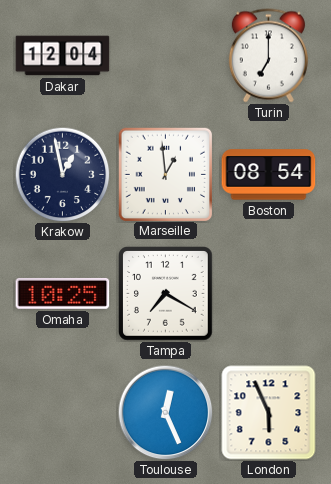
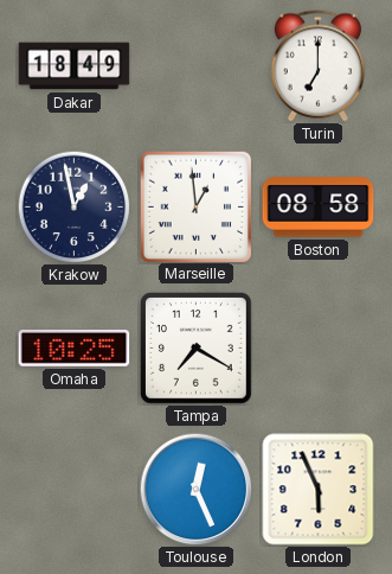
Dakar: 12:04 -> 18:49 (75, 66)
Boston: 08:54 -> 08:58 (319, 208)
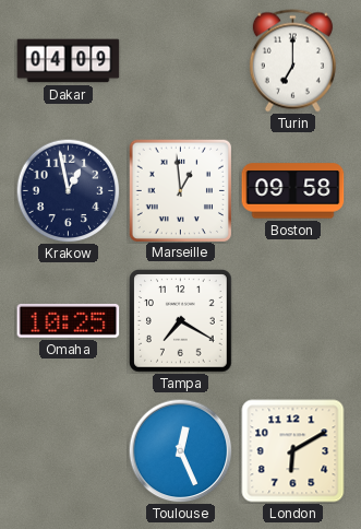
Dakar: 18:49 -> 04:09 (69, 61)
Boston: 08:58 -> 09:58 (293, 191)
London: 5:56 -> 6:10 (293, 451)
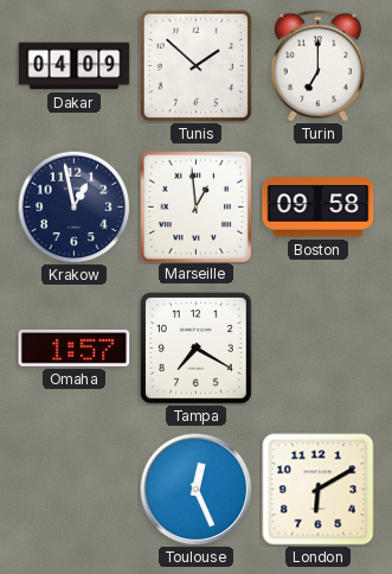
Tunis: none -> 1:52 (195, 65)
Omaha: 10:25 -> 1:57 (75, 347)
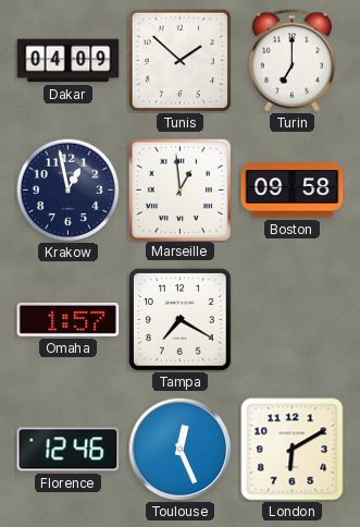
Florence: none -> 12:46 (69, 450)
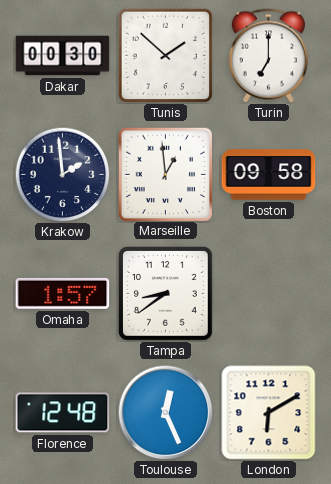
Dakar: 04:09 -> 00:30 (63, 56)
Krakow: 12:58 -> 1:59 (62, 174)
Tampa: 7:20 -> 8:39 (166, 294)
Florence: 12:46 -> 12:48 (63, 413)
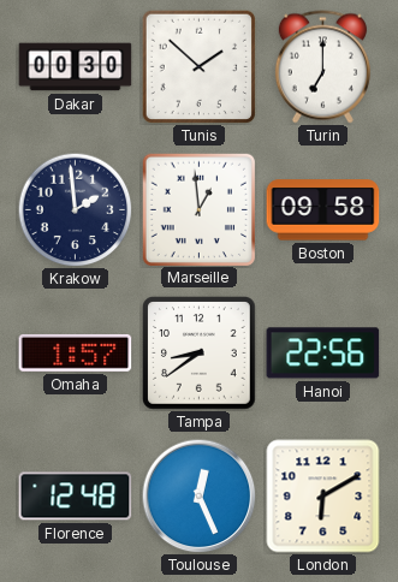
Hanoi: none -> 22:56 (323, 354)
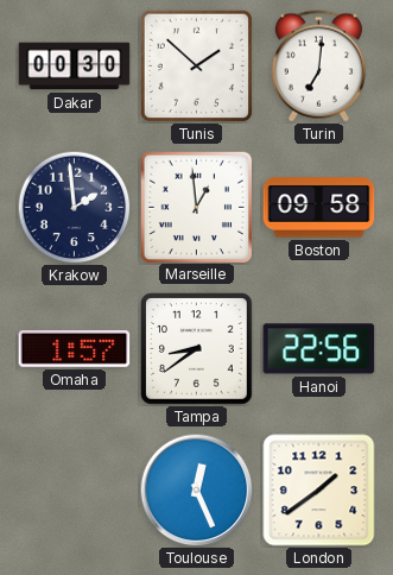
Turin: 7:00 -> 7:01 (318, 67)
Florence: 12:48 -> none (76, 497)
London: 6:10 -> 1:39 (319, 491)
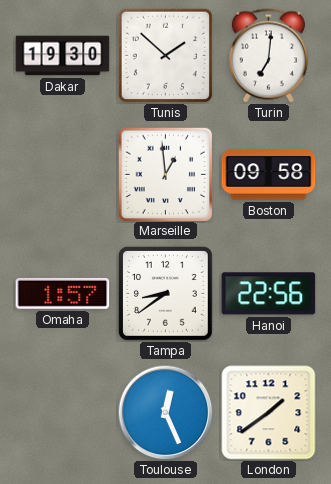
Dakar: 00:30 -> 19:30 (63, 56)
Krakow: 1:59 -> none (74, 207)
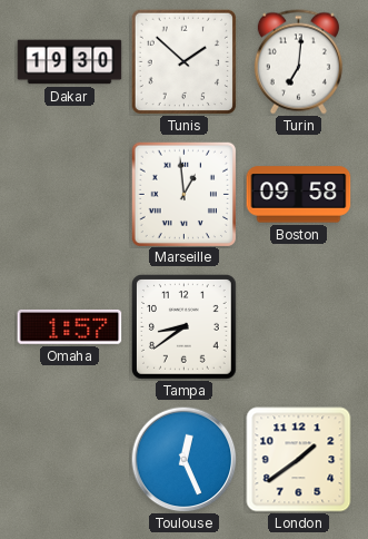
Hanoi: 22:56 -> none (269, 294)
